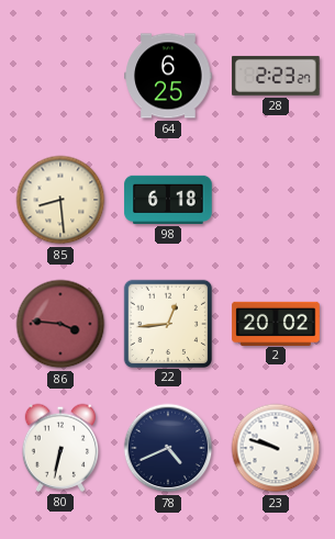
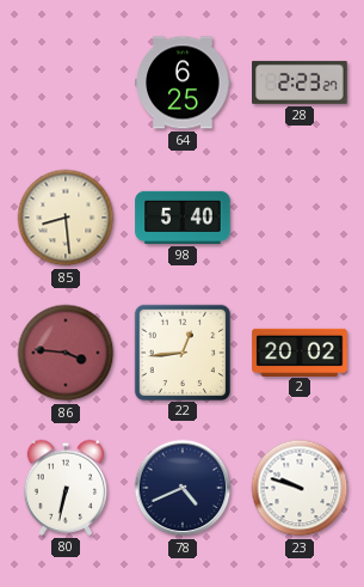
98: 6:18 -> 5:40 (183, 218)
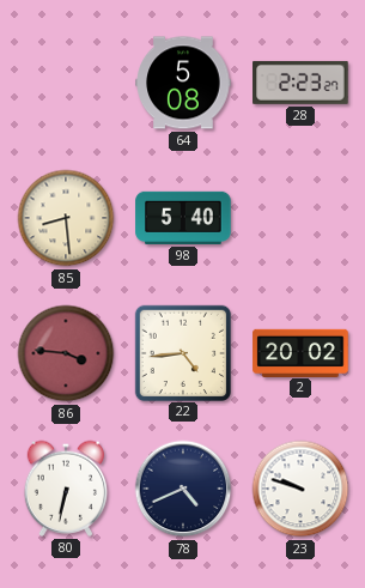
64: 6:25 -> 5:08 (183, 83)
22: 12:44 -> 4:44 (182, 352)
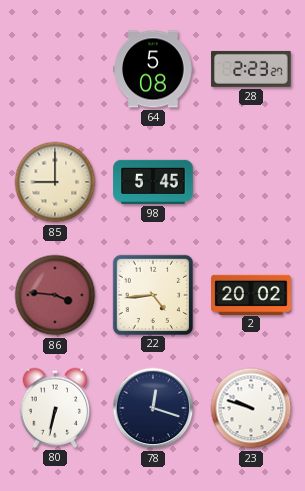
85: 8:29 -> 9:00 (55, 182)
98: 5:40 -> 5:45 (153, 182)
78: 4:41 -> 12:18 (153, 408)
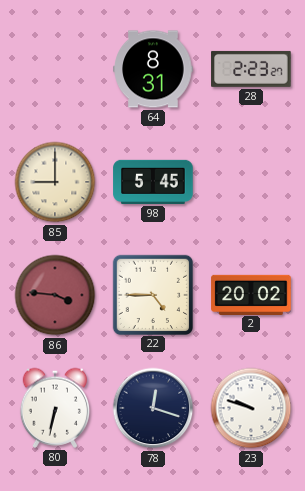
64: 5:08 -> 8:31 (153, 69)
22: 4:44 -> 4:45 (152, 294)
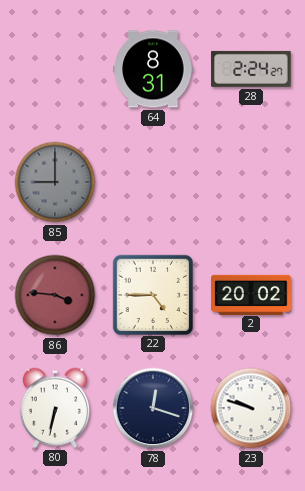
28: 2:23 -> 2:24 (251, 69)
85 dial: cream -> grey (55, 182)
98: 5:45 -> none (153, 182)
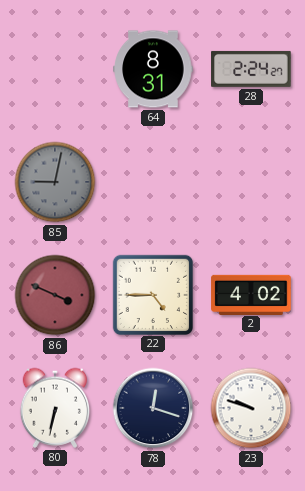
85: 9:00 -> 9:02 (55, 182)
86: 3:46 -> 3:49 (55, 295)
2: 20:02 -> 4:02 (251, 294)
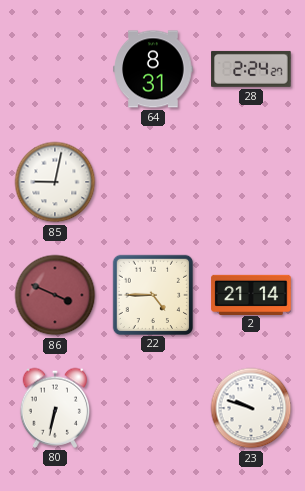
85 dial: grey -> white (55, 182)
2: 4:02 -> 21:14 (251, 294)
78: 12:18 -> none (153, 408)
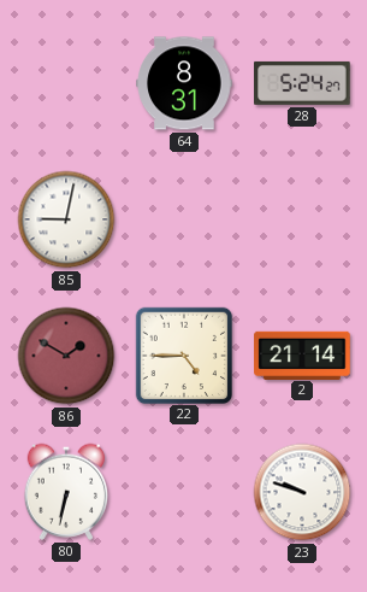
28: 2:24 -> 5:24 (302, 83)
86: 3:49 -> 1:50 (66, 356)
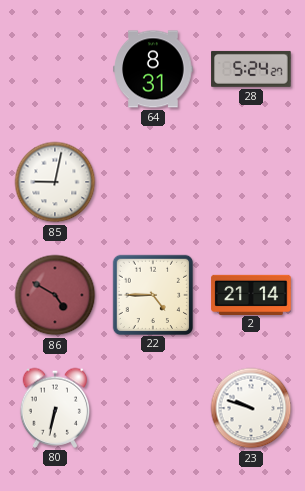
86: 1:50 -> 4:50 (55, 295)
